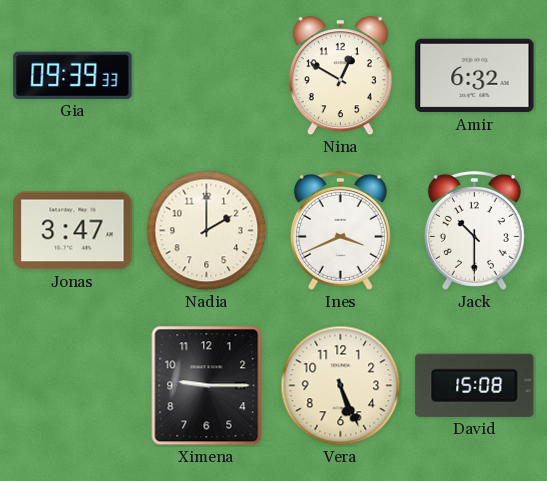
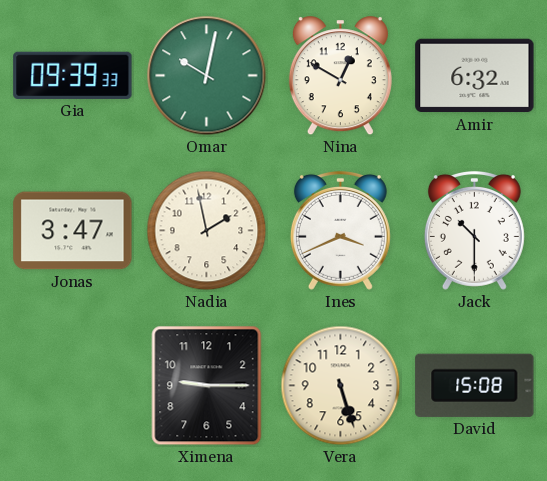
Omar: none -> 10:02 (207, 76)
Nadia: 2:00 -> 1:58 (207, 231)
Vera: 5:26 -> 5:27 (341, 386)
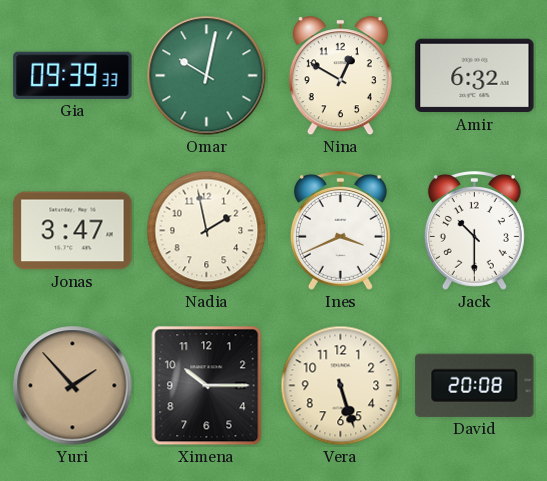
Yuri: none -> 1:53 (73, 386)
Ximena: 9:15 -> 10:15 (207, 386)
David: 15:08 -> 20:08 (475, 385)
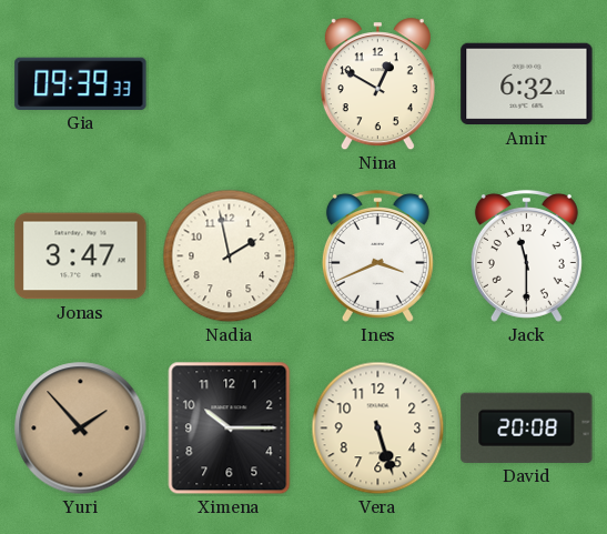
Omar: 10:02 -> none (207, 76)
Jack: 10:30 -> 11:30 (526, 256)
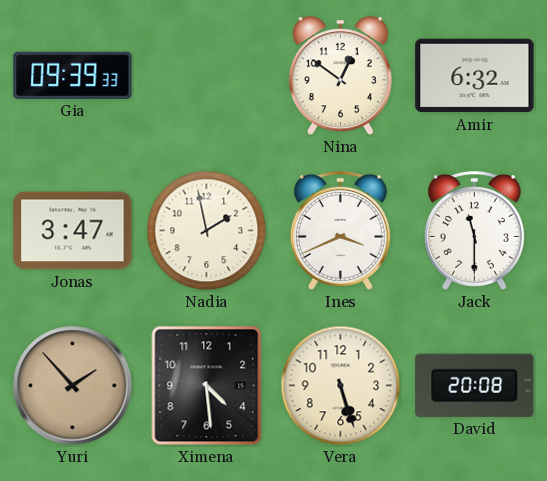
Nina: 12:50 -> 12:51 (340, 76)
Ximena: 10:15 -> 4:29 (207, 386)
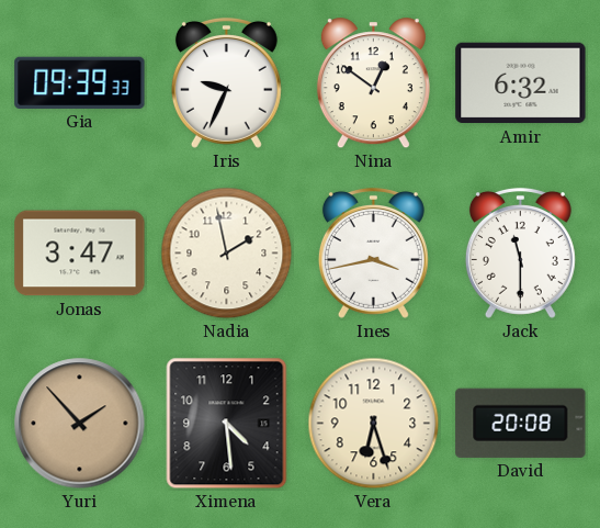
Iris: none -> 9:34 (226, 83)
Ines: 3:41 -> 3:43 (373, 254)
Vera: 5:27 -> 6:27 (374, 424)
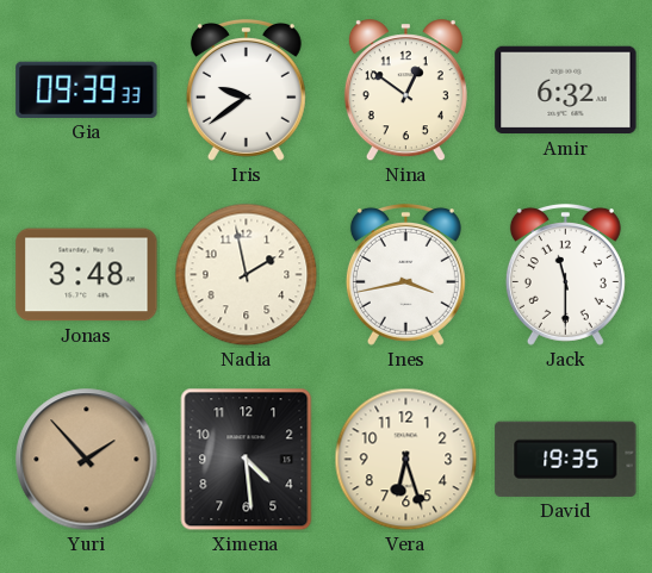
Iris: 9:34 -> 9:39 (246, 91)
Jonas: 3:47 -> 3:48 (87, 275)
David: 20:08 -> 19:35 (566, 459)
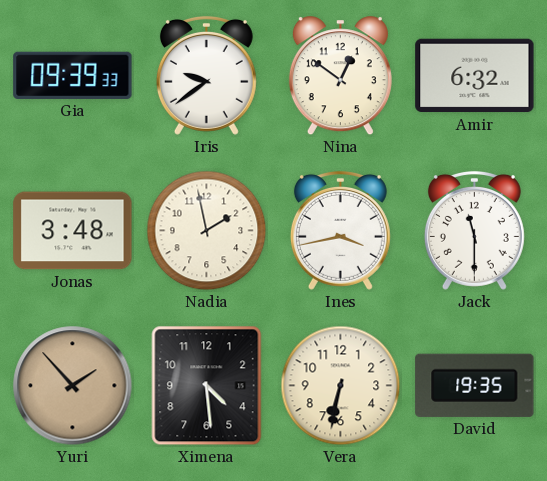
Vera: 6:27 -> 6:32 (341, 386)
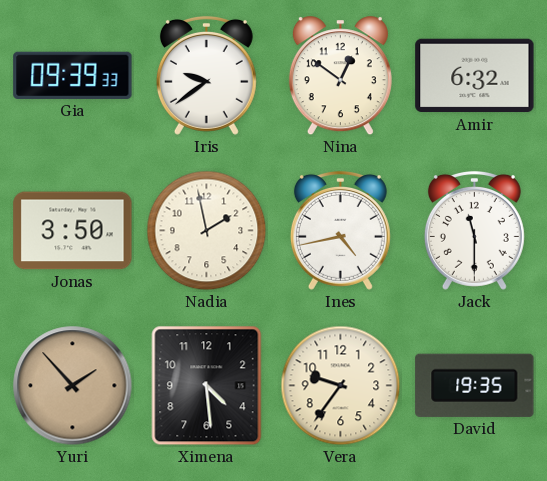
Jonas: 3:48 -> 3:50 (73, 231)
Ines: 3:43 -> 4:43 (340, 231)
Vera: 6:32 -> 9:36 (341, 386)
